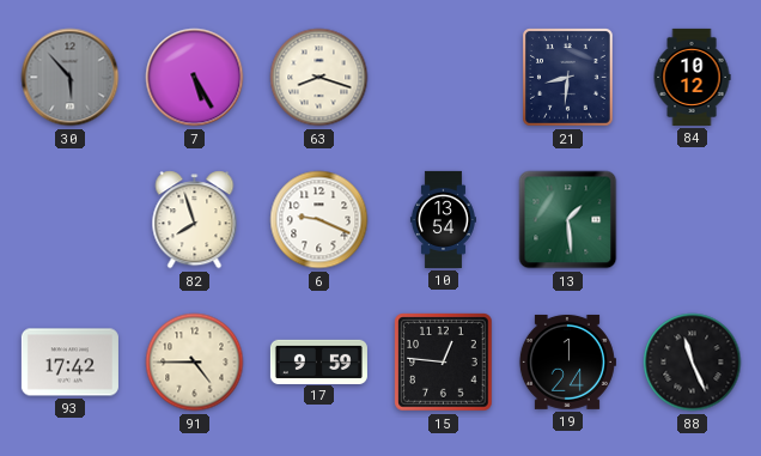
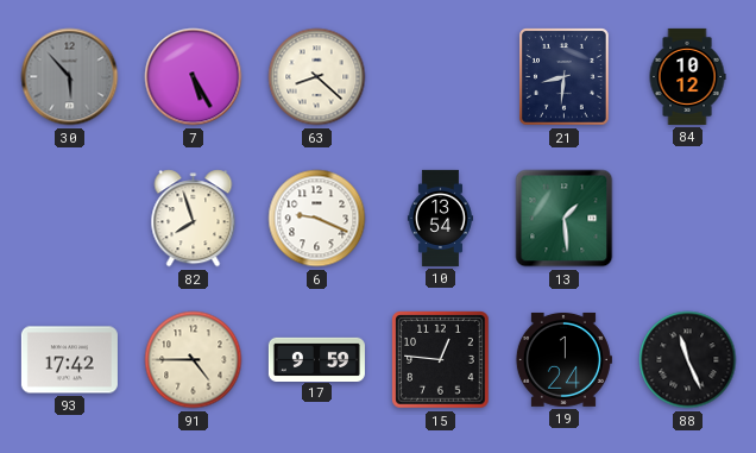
63: 8:18 -> 8:22 (317, 77)
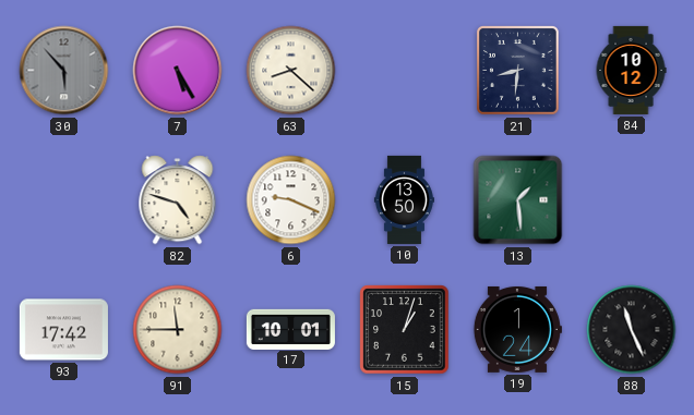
82: 7:57 -> 4:48 (178, 200)
10: 13:54 -> 13:50 (404, 199)
91: 4:45 -> 11:45 (178, 330)
17: 9:59 -> 10:01 (290, 329)
15: 12:46 -> 1:03 (405, 330)
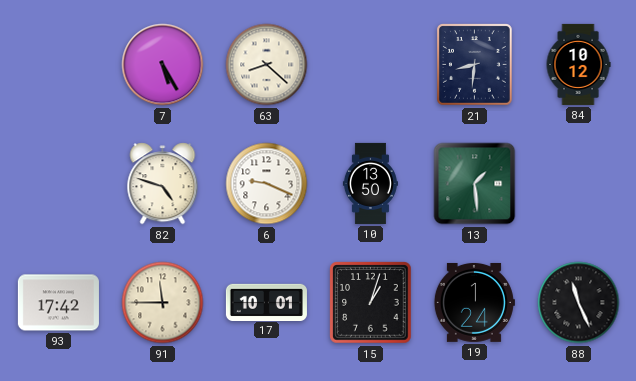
30: 5:53 -> none (64, 71)
